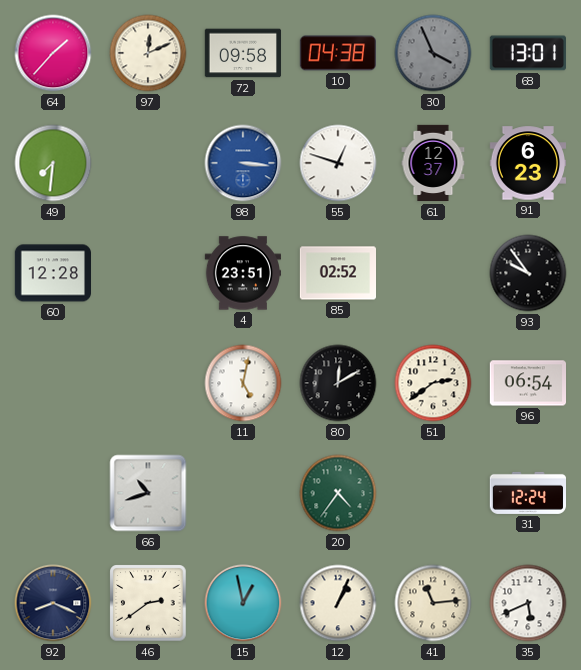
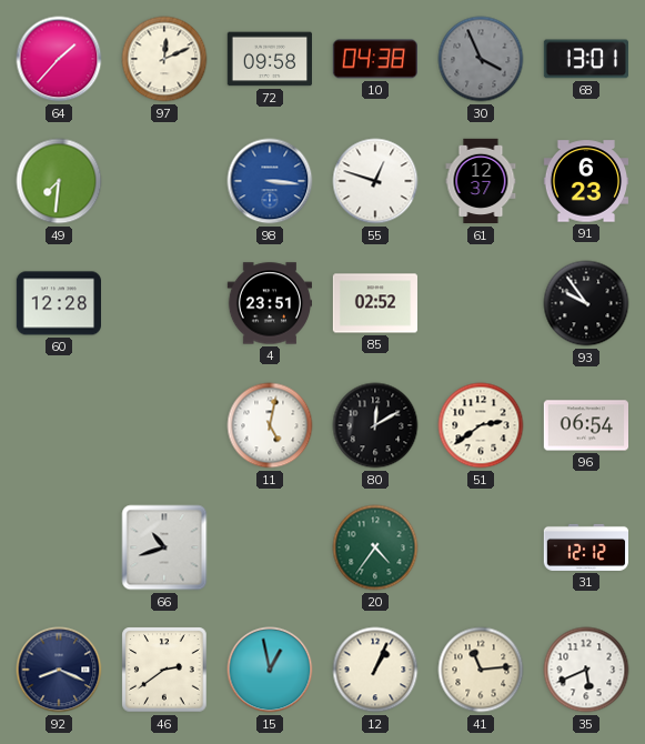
31: 12:24 -> 12:12 (585, 547)
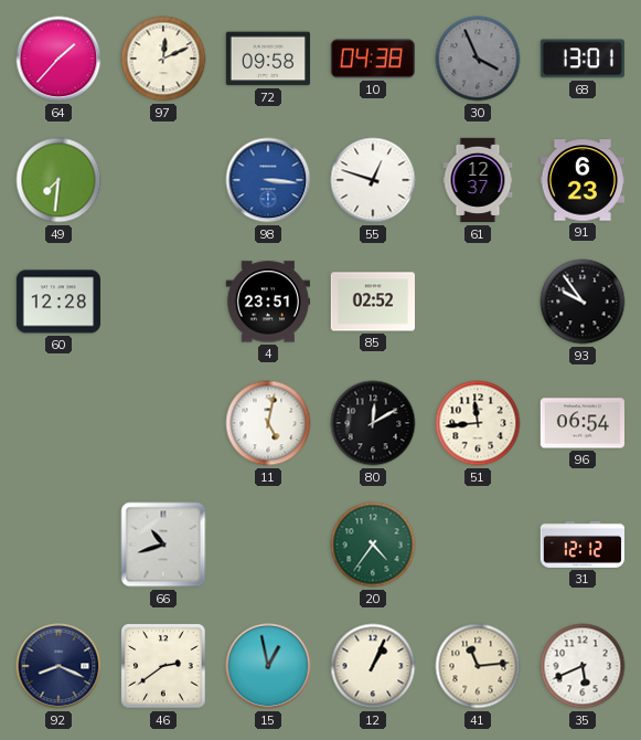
51: 2:39 -> 11:44 (478, 423)
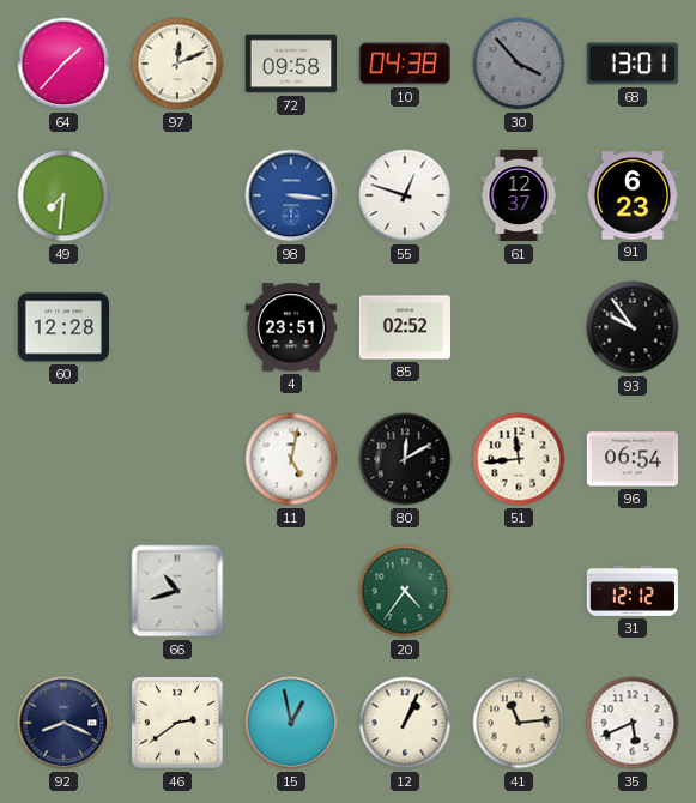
30: 3:56 -> 3:53 (519, 64)
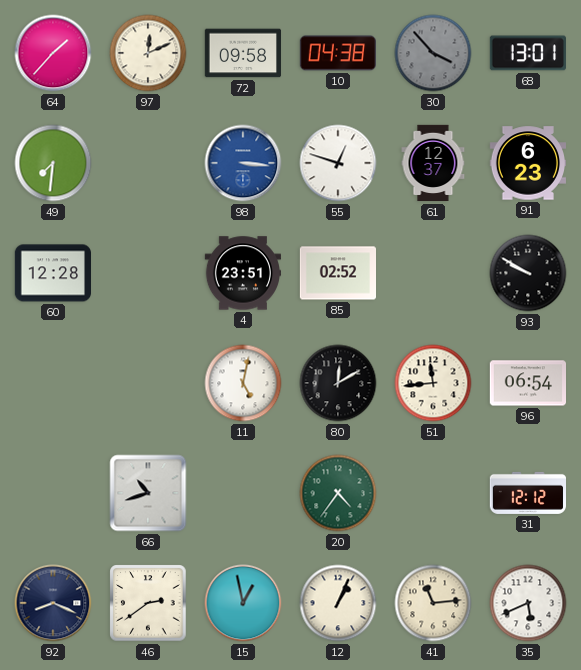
93: 9:54 -> 9:50 (528, 273)
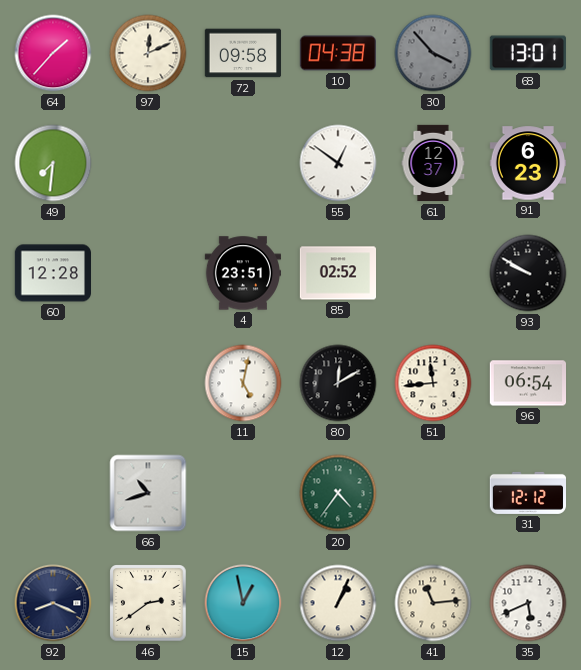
98: 3:16 -> none (243, 163)
55: 12:48 -> 12:51 (338, 163)
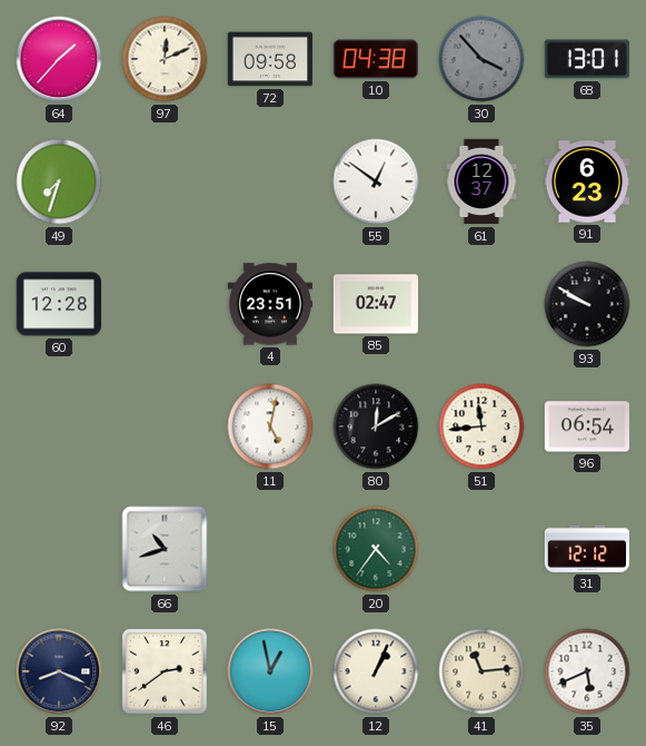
49: 7:31 -> 7:33 (59, 181)
85: 02:52 -> 02:47 (375, 304)
